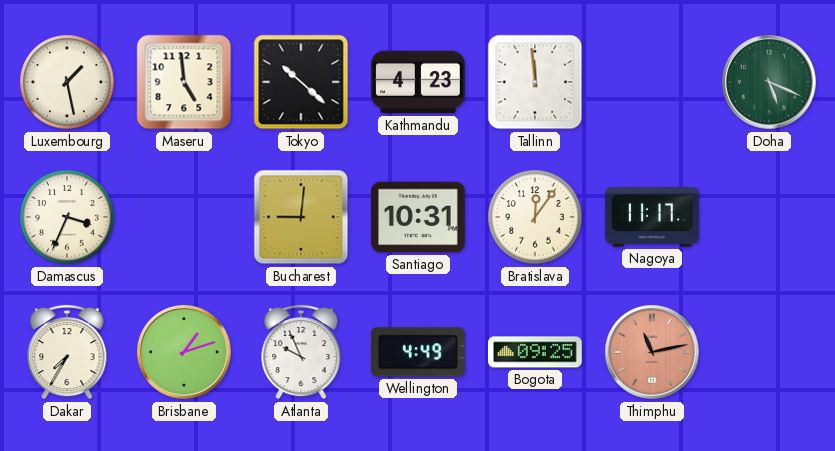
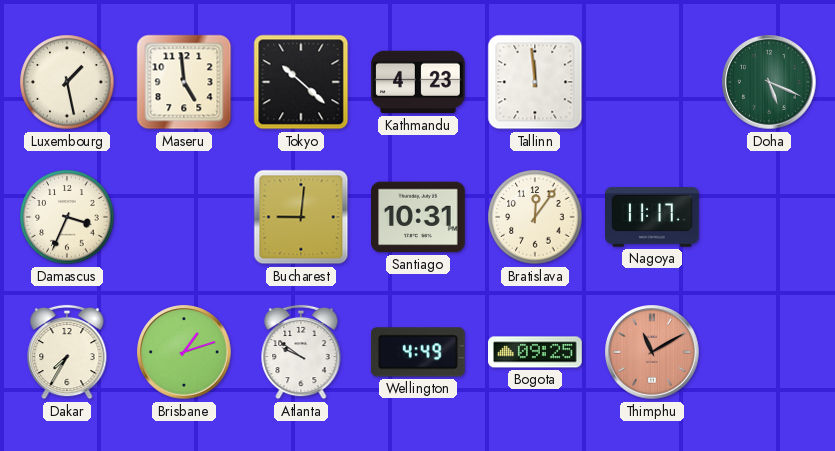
Atlanta: 9:56 -> 9:51 (301, 352)
Thimphu: 11:13 -> 11:10 (652, 352)
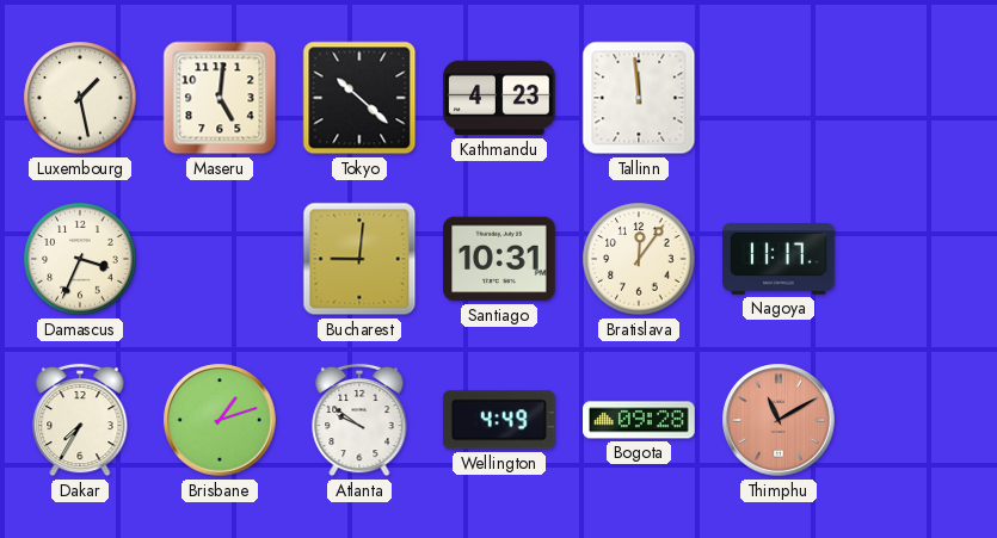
Maseru: 4:59 -> 5:01 (220, 98)
Doha: 5:19 -> none (769, 82)
Bogota: 09:25 -> 09:28 (639, 420)
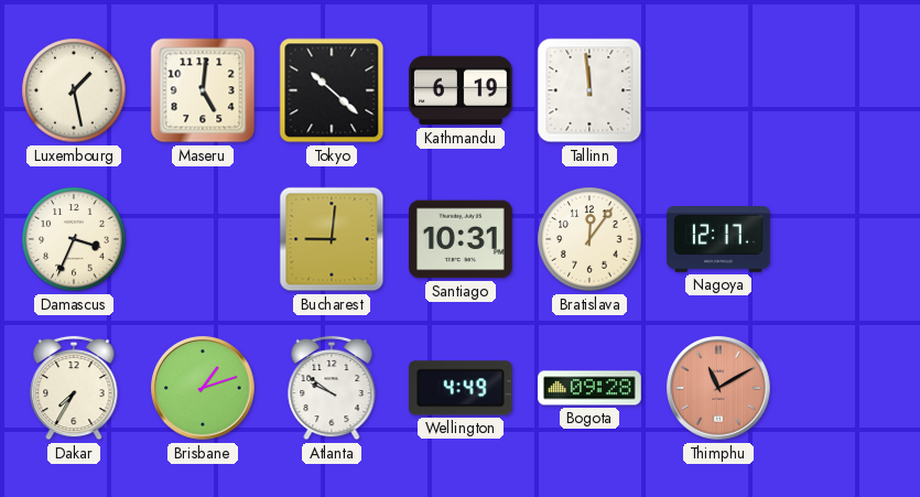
Kathmandu: 4:23 -> 6:19 (461, 90)
Nagoya: 11:17 -> 12:17 (718, 239)
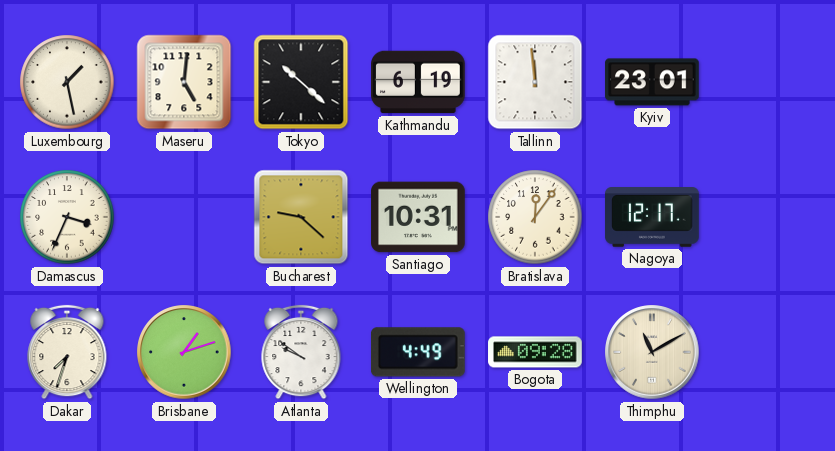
Kyiv: none -> 23:01 (652, 82)
Bucharest: 9:01 -> 9:22 (301, 217)
Dakar: 7:35 -> 7:33 (67, 352)
Thimphu dial: salmon -> cream (652, 352)
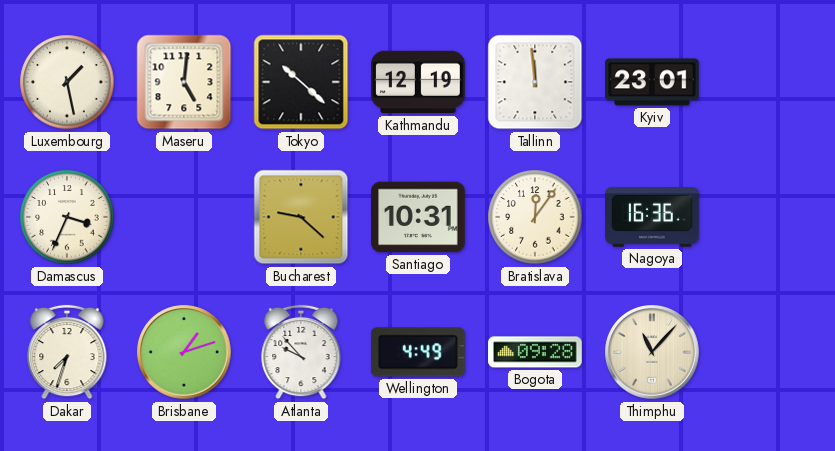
Kathmandu: 6:19 -> 12:19 (418, 82)
Nagoya: 12:17 -> 16:36 (652, 217)
Atlanta: 9:51 -> 9:53 (301, 352)
Thimphu: 11:10 -> 11:07 (652, 352)
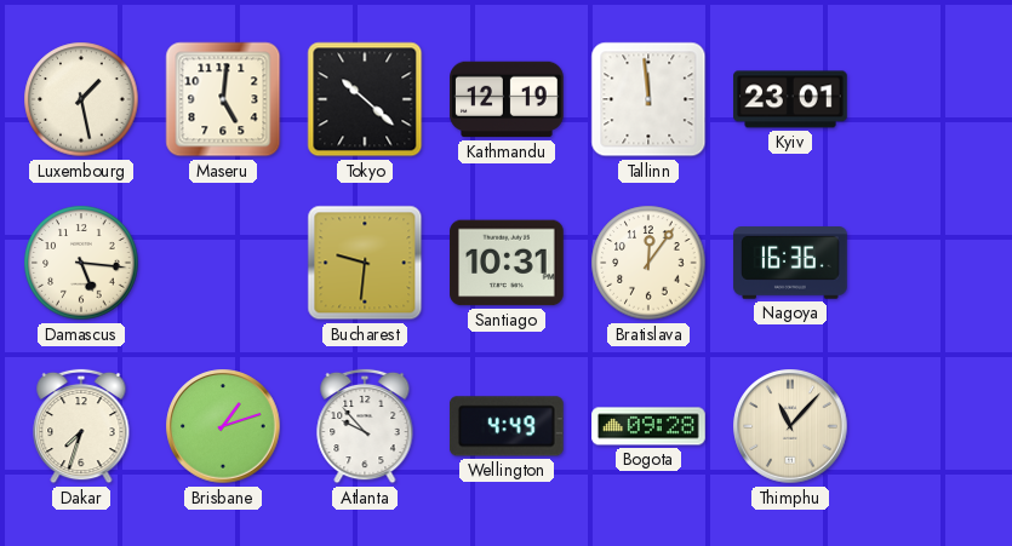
Damascus: 3:34 -> 5:16 (81, 263)
Bucharest: 9:22 -> 9:31 (365, 263)
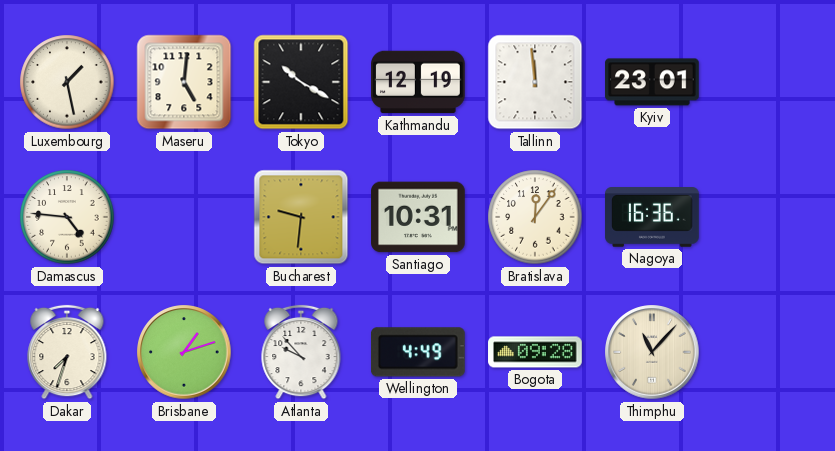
Tokyo: 10:22 -> 10:20 (301, 82)
Damascus: 5:16 -> 4:46 (67, 217)
